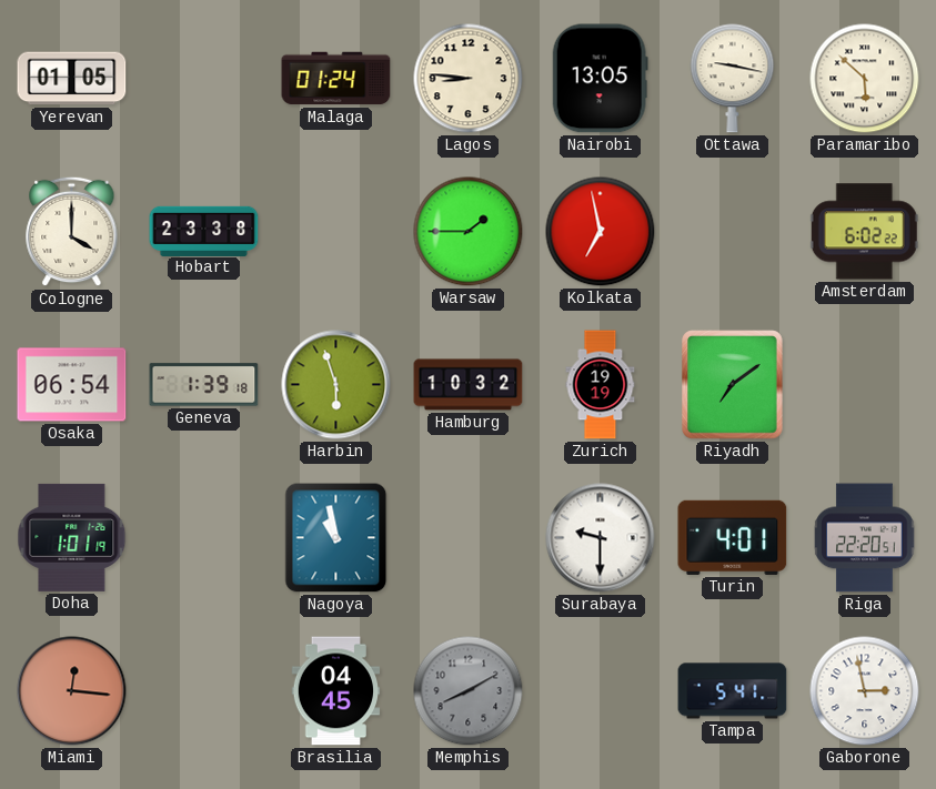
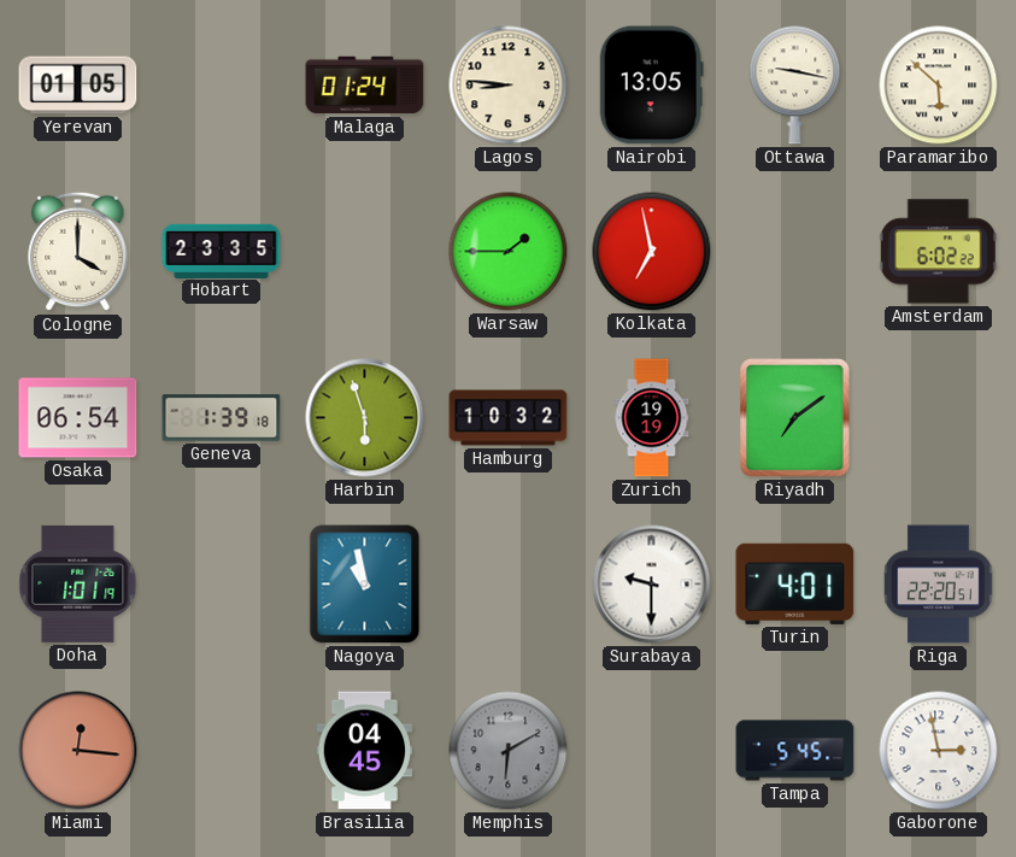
Hobart: 23:38 -> 23:35 (222, 251)
Memphis: 8:10 -> 6:10 (509, 751)
Tampa: 5:41 -> 5:45 (795, 751)
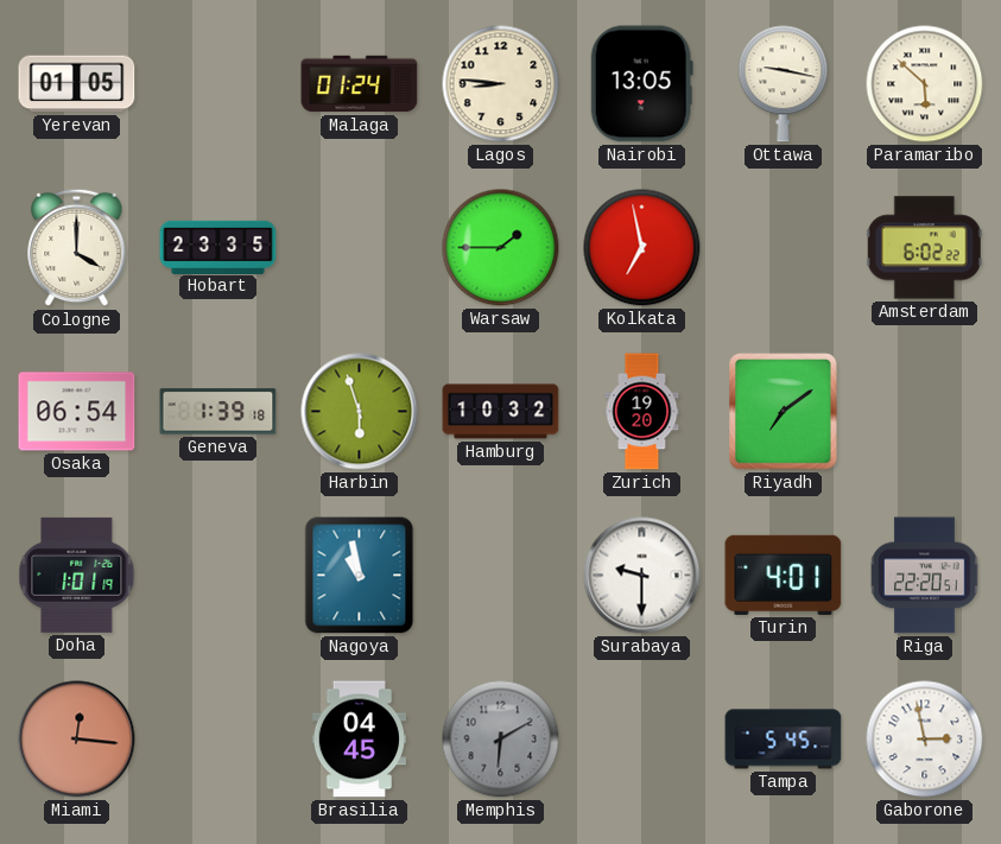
Zurich: 19:19 -> 19:20 (642, 412)
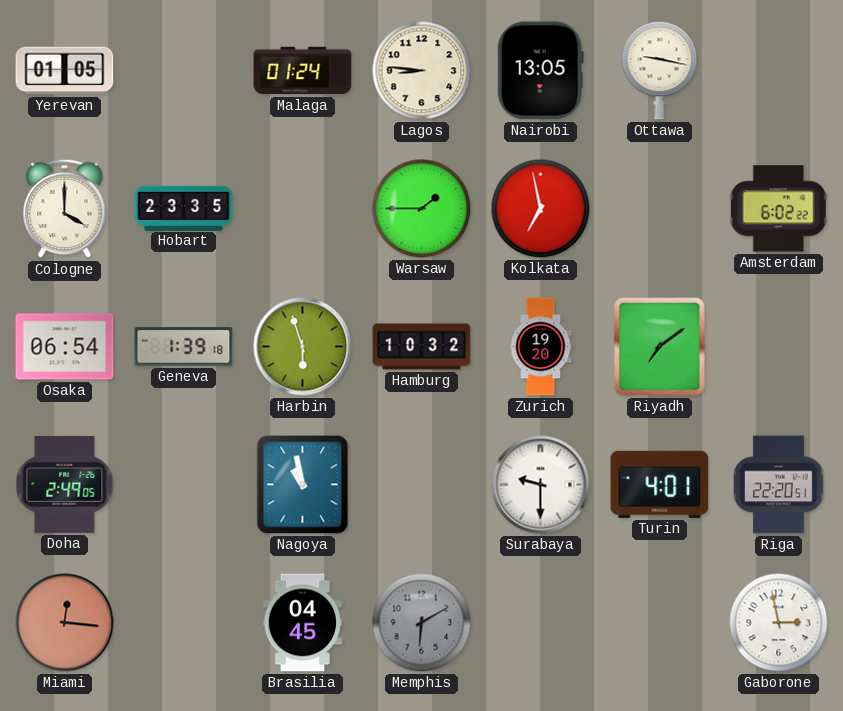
Paramaribo: 5:52 -> none (925, 84)
Doha: 1:01 -> 2:49 (65, 484)
Tampa: 5:45 -> none (784, 740)
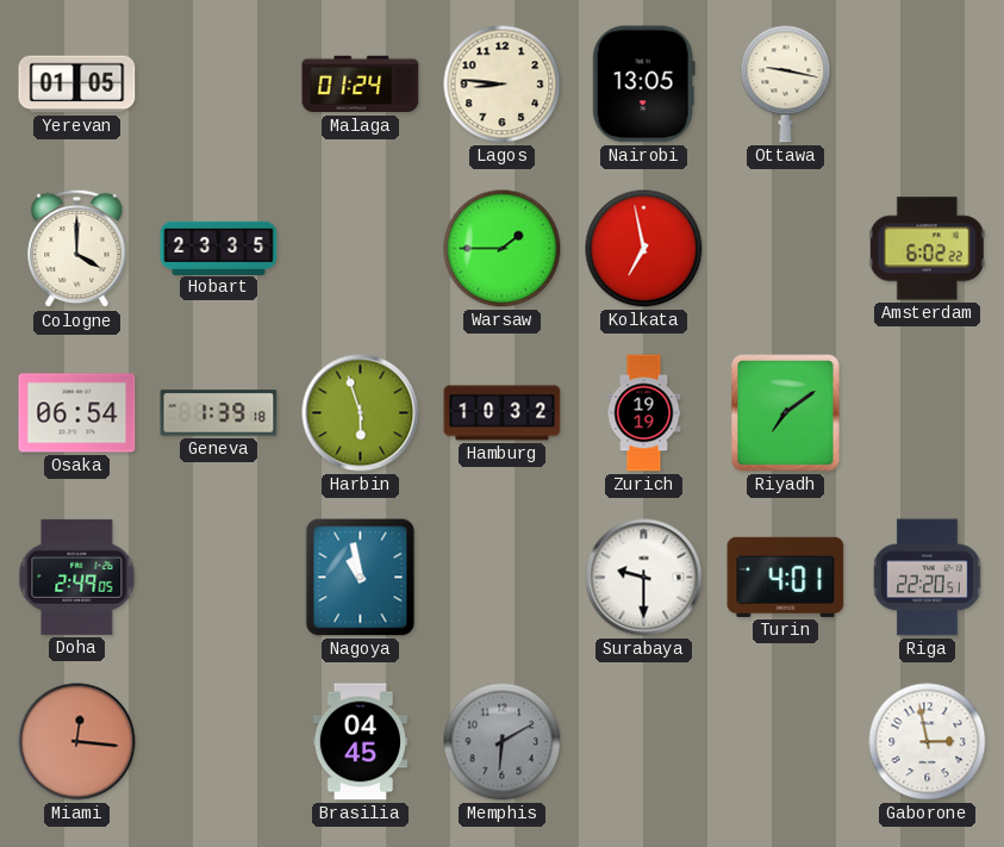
Zurich: 19:20 -> 19:19 (644, 413)
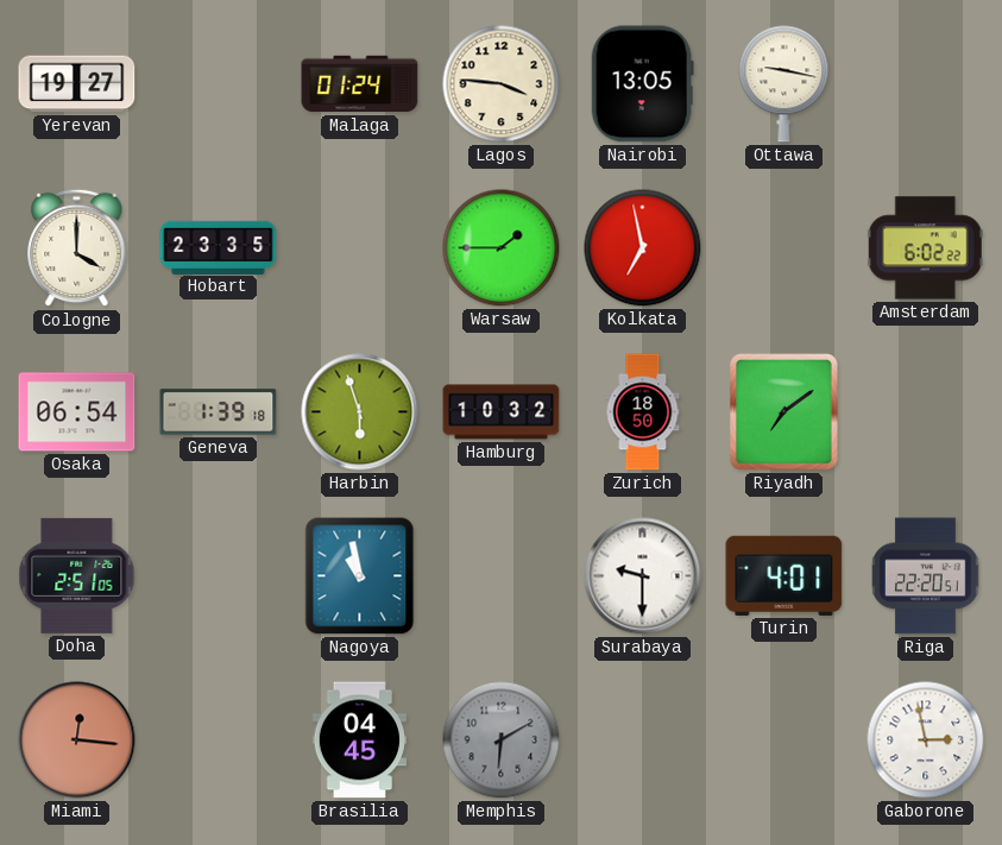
Yerevan: 01:05 -> 19:27 (77, 84)
Lagos: 8:46 -> 3:46 (502, 84)
Zurich: 19:19 -> 18:50 (643, 412)
Doha: 2:49 -> 2:51 (77, 575)
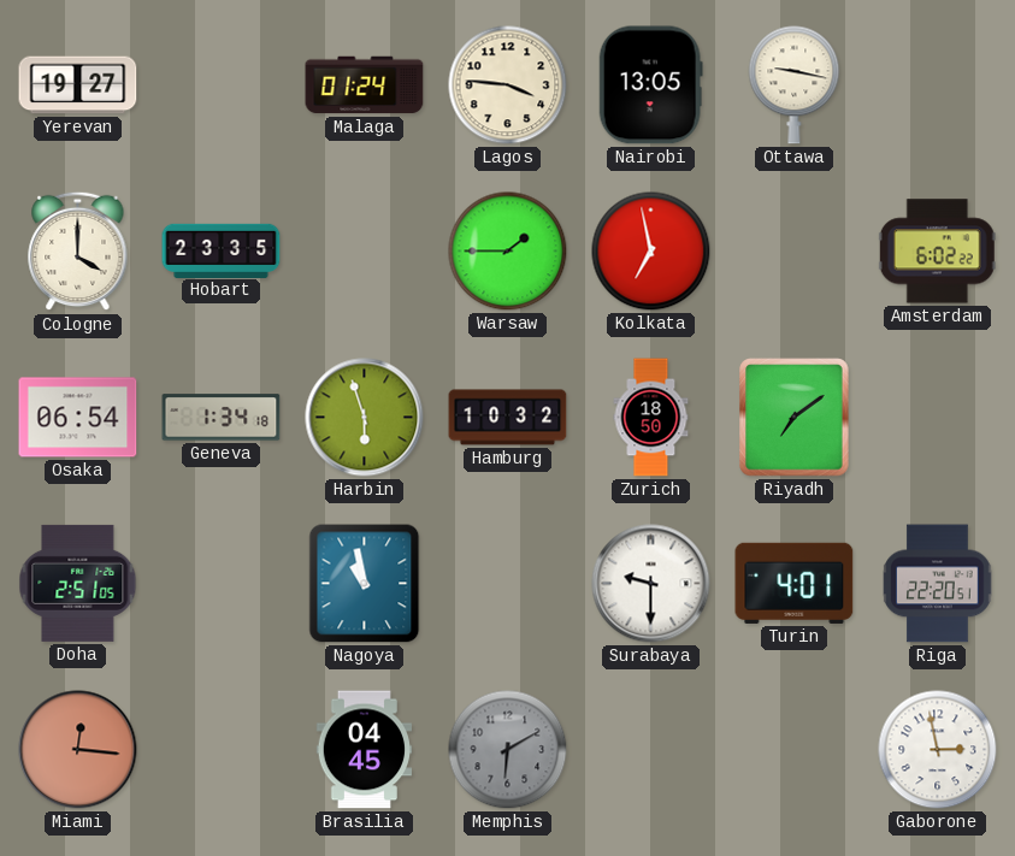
Geneva: 1:39 -> 1:34 (222, 418)
